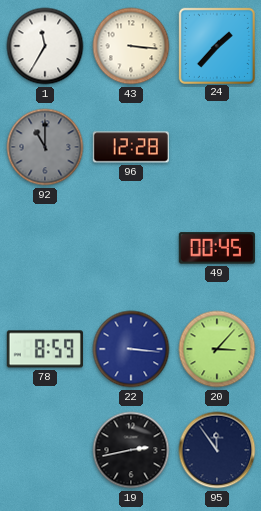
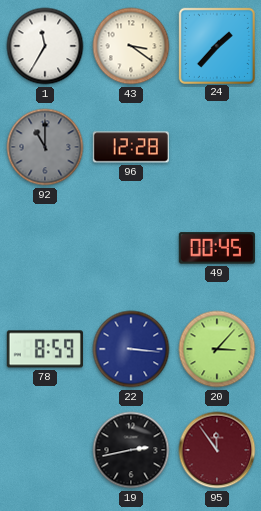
43: 3:16 -> 3:21 (131, 46)
95 dial: navy -> burgundy (217, 450)
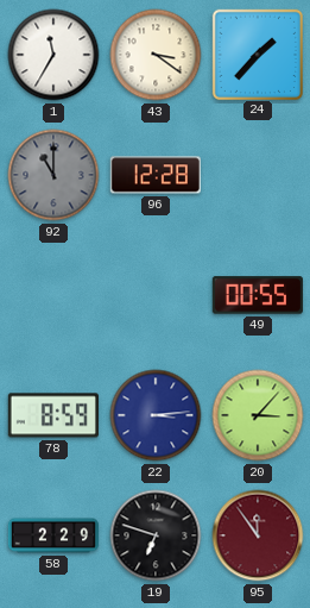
49: 00:45 -> 00:55 (258, 295)
22: 3:16 -> 3:14 (156, 415)
58: none -> 2:29 (52, 535)
19: 2:43 -> 6:48 (156, 535)
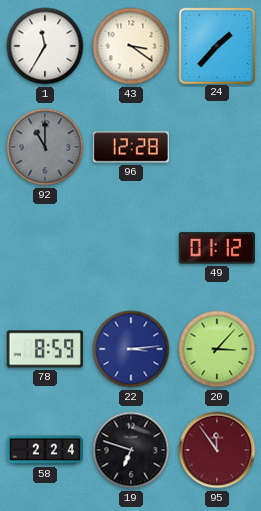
49: 00:55 -> 01:12 (217, 248)
58: 2:29 -> 2:24 (44, 450)
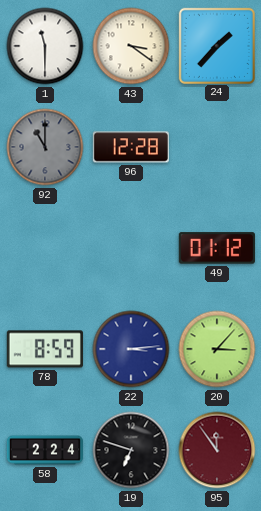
1: 11:35 -> 11:30 (45, 46)
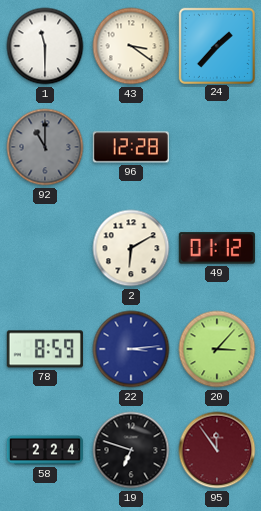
2: none -> 6:10 (131, 248)
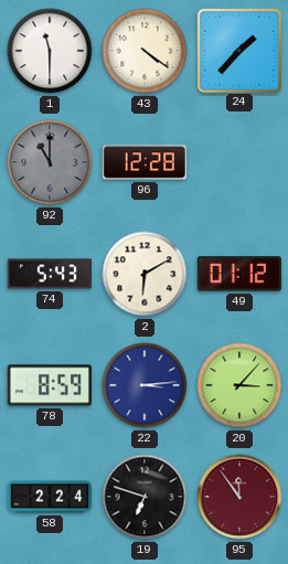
43: 3:21 -> 4:21 (145, 51)
74: none -> 5:43 (50, 274)
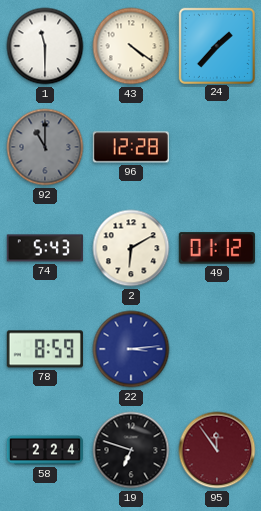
20: 3:07 -> none (239, 385)
